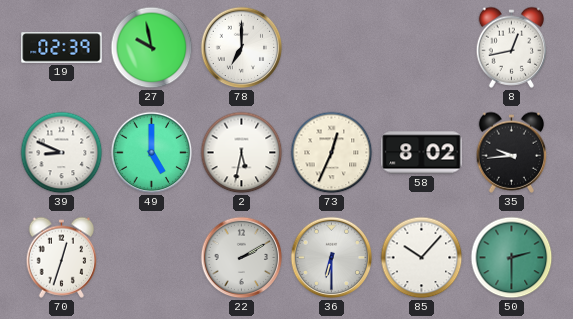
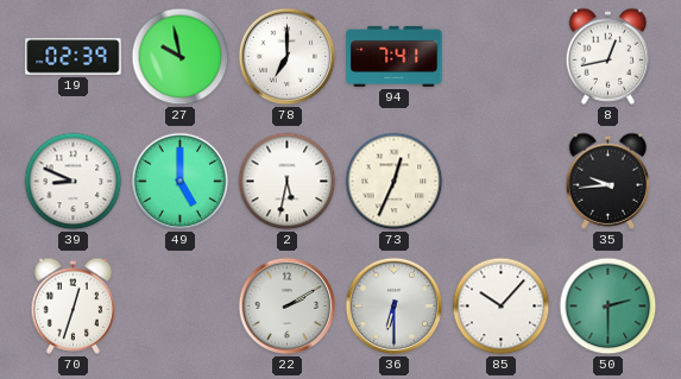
94: none -> 7:41 (395, 56)
58: 8:02 -> none (422, 153)
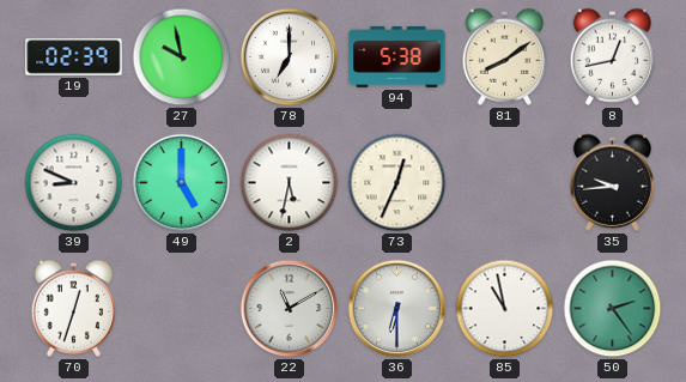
94: 7:41 -> 5:38 (397, 56)
81: none -> 8:09 (505, 56)
22: 2:10 -> 11:10 (290, 309)
85: 10:07 -> 10:58 (505, 309)
50: 2:30 -> 2:24 (613, 309)
